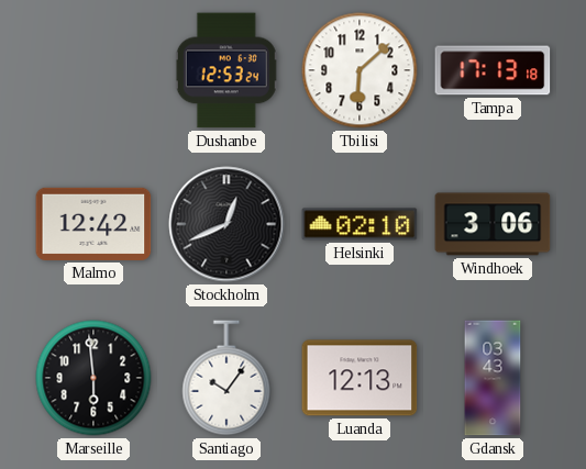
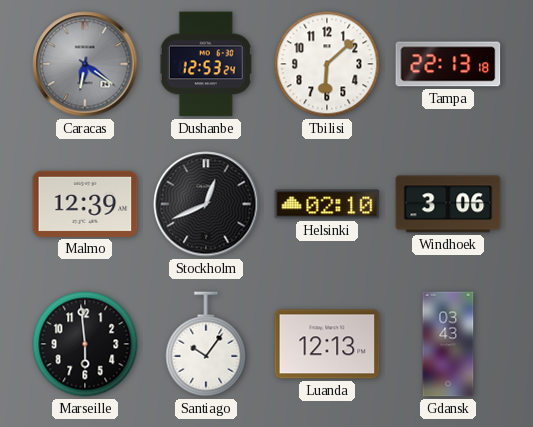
Caracas: none -> 6:21 (85, 64)
Tampa: 17:13 -> 22:13 (448, 64)
Malmo: 12:42 -> 12:39 (85, 204)
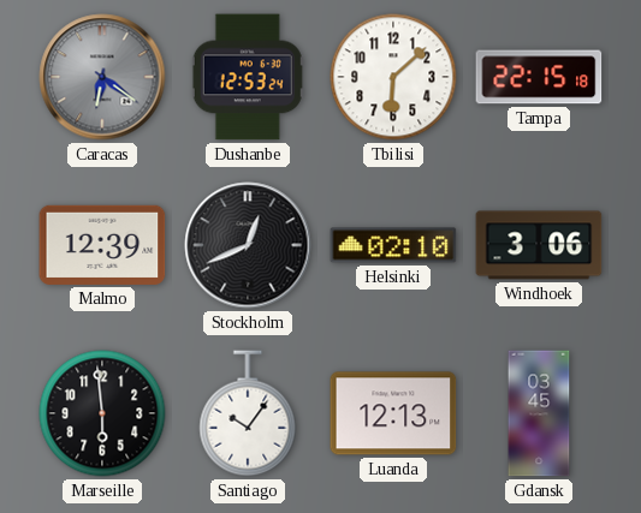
Tampa: 22:13 -> 22:15 (539, 77)
Gdansk: 03:43 -> 03:45 (539, 413)
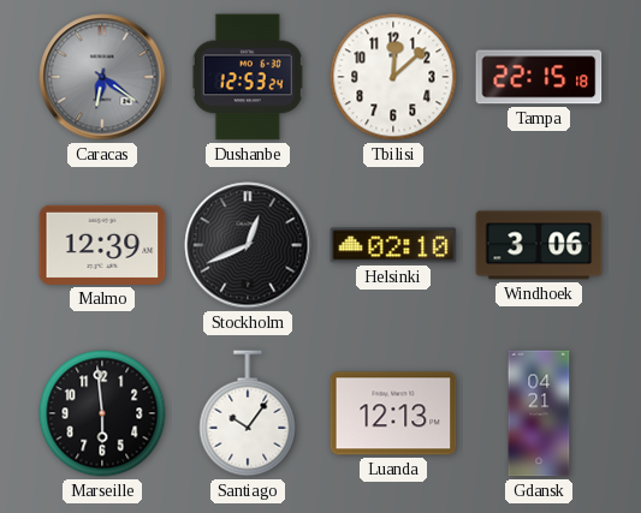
Tbilisi: 6:08 -> 12:08 (393, 77)
Gdansk: 03:45 -> 04:21 (539, 413)
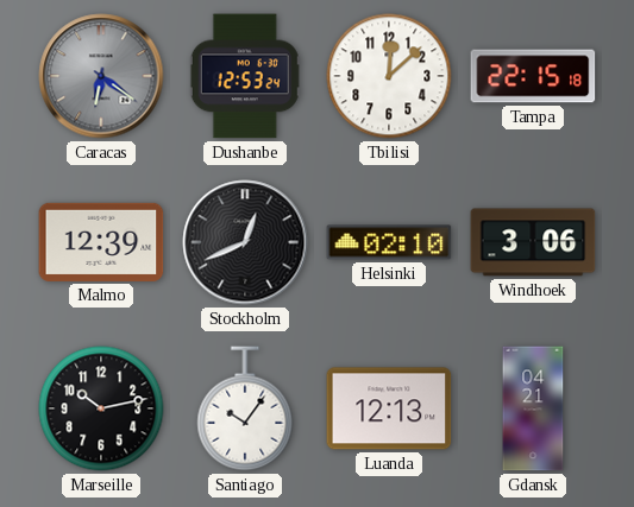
Marseille: 5:59 -> 10:13 (101, 408)
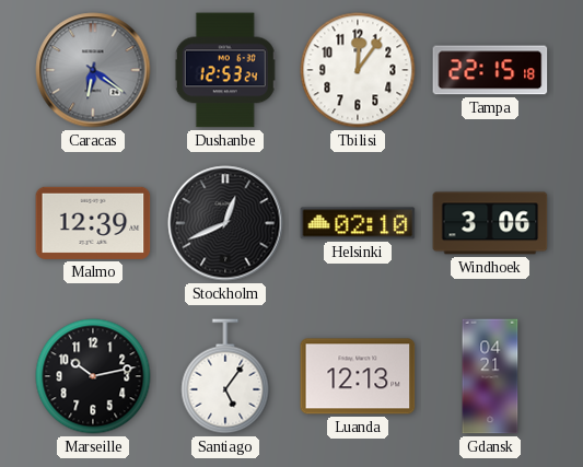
Tbilisi: 12:08 -> 12:06 (358, 70)
Santiago: 10:06 -> 5:06 (225, 376)
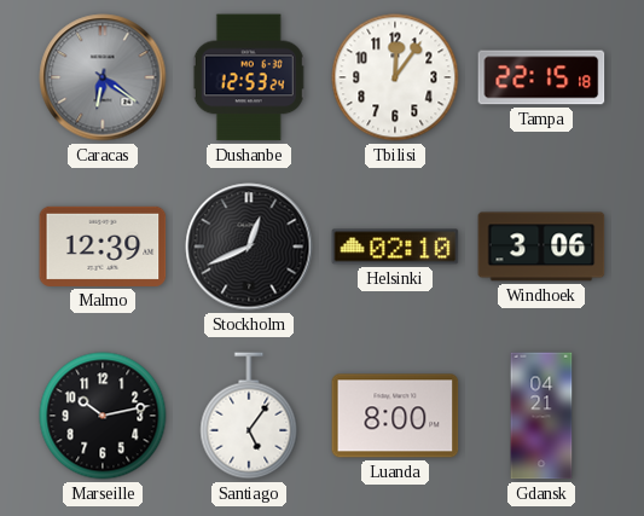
Luanda: 12:13 -> 8:00 (395, 416)
